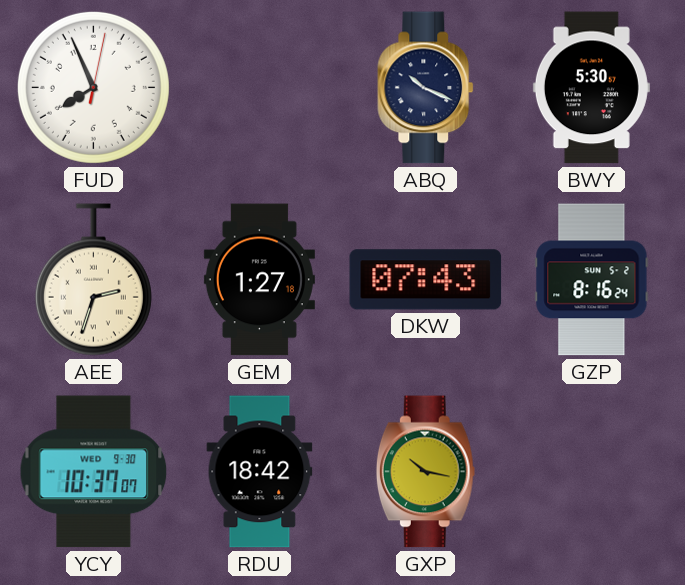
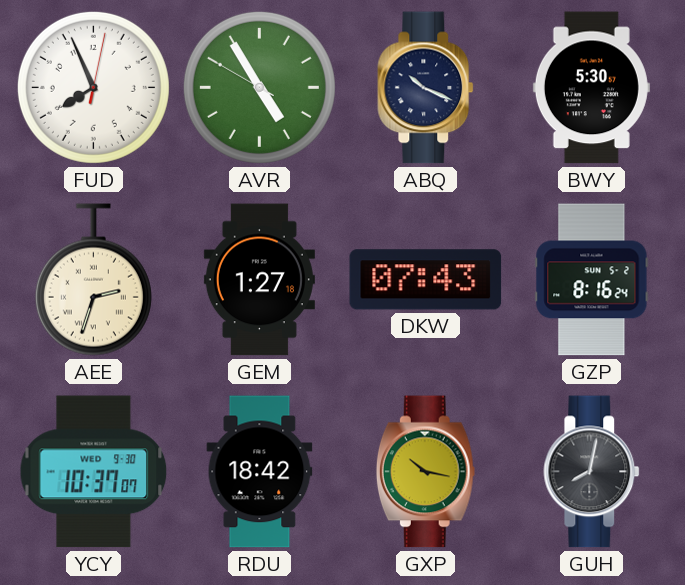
AVR: none -> 4:54 (259, 87)
GUH: none -> 8:02 (592, 472)
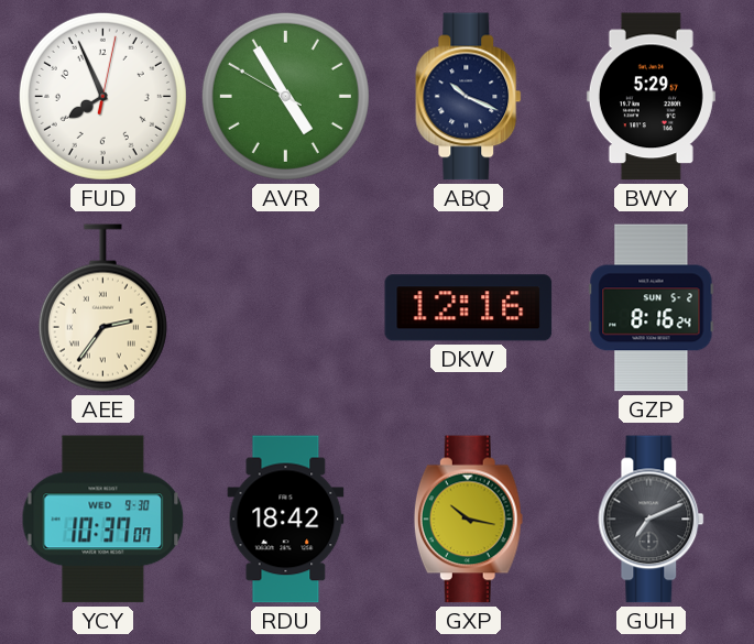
BWY: 5:30 -> 5:29 (651, 97)
AEE: 2:33 -> 2:36 (102, 308)
GEM: 1:27 -> none (259, 280)
DKW: 07:43 -> 12:16 (469, 308)
GUH: 8:02 -> 7:11 (652, 520)
